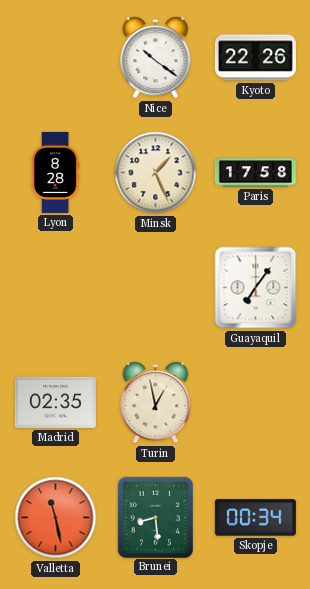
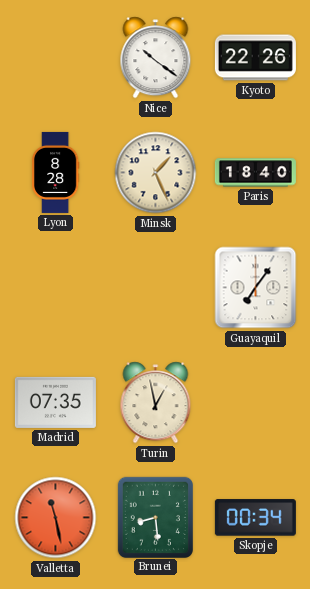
Paris: 17:58 -> 18:40 (255, 173)
Madrid: 02:35 -> 07:35 (55, 402)
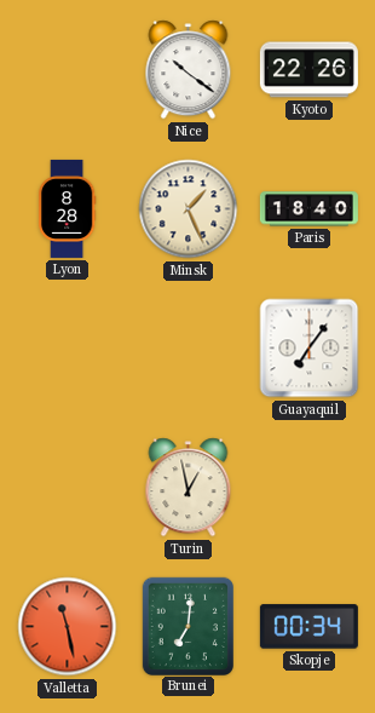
Madrid: 07:35 -> none (55, 402)
Brunei: 8:29 -> 7:01 (187, 626)
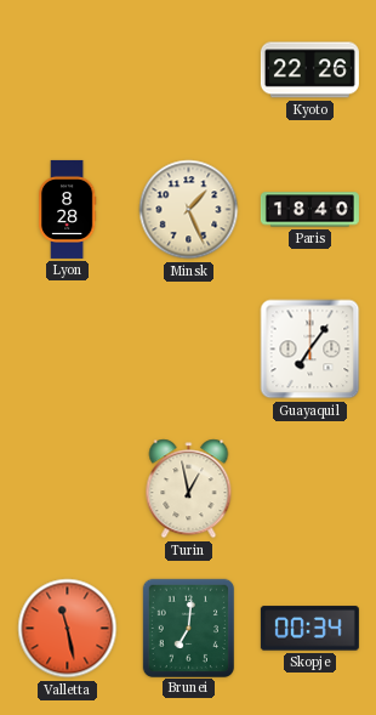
Nice: 10:21 -> none (189, 70)
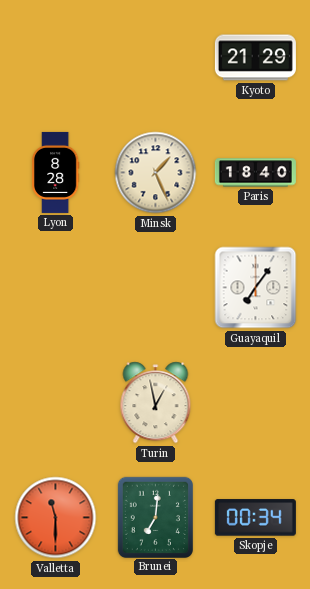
Kyoto: 22:26 -> 21:29 (255, 58)
Valletta: 11:28 -> 11:30 (56, 518)
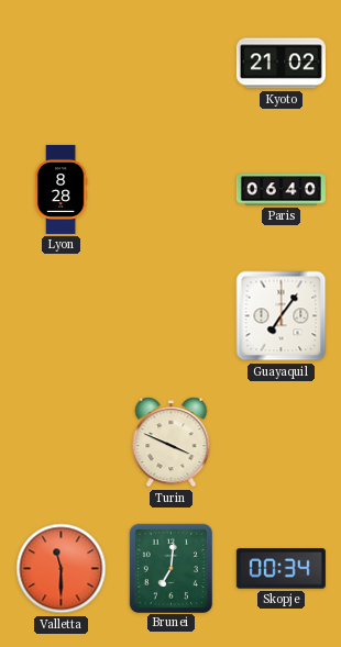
Kyoto: 21:29 -> 21:02 (280, 64)
Minsk: 1:26 -> none (156, 173)
Paris: 18:40 -> 06:40 (280, 190)
Turin: 12:58 -> 3:49 (172, 443)
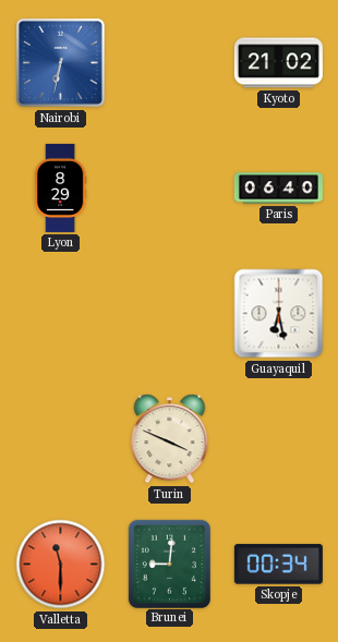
Nairobi: none -> 6:32 (60, 62)
Lyon: 8:28 -> 8:29 (60, 187)
Guayaquil: 7:06 -> 6:28 (279, 314)
Brunei: 7:01 -> 9:01 (169, 564)
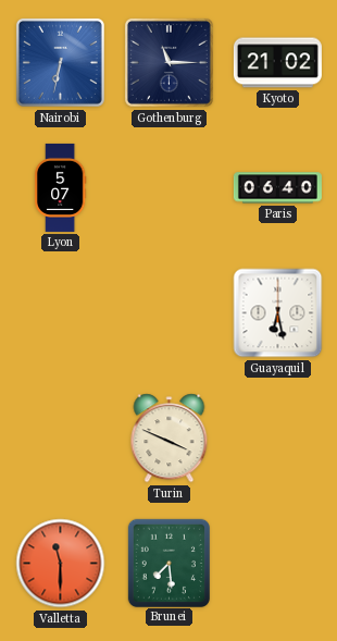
Gothenburg: none -> 11:15 (168, 62)
Lyon: 8:29 -> 5:07 (60, 187)
Brunei: 9:01 -> 7:29 (168, 563)
Skopje: 00:34 -> none (278, 565)
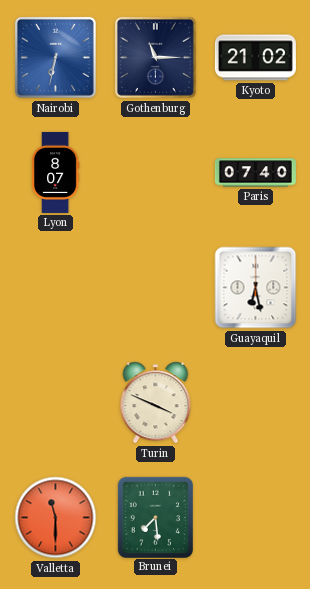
Lyon: 5:07 -> 8:07 (55, 172)
Paris: 06:40 -> 07:40 (255, 173)
